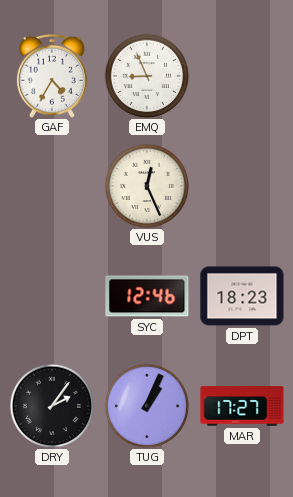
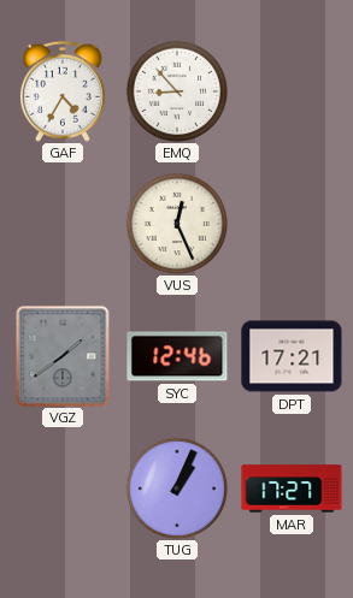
EMQ: 8:56 -> 8:53 (177, 91)
VGZ: none -> 1:39 (63, 356)
DPT: 18:23 -> 17:21 (292, 356)
DRY: 2:06 -> none (52, 406)
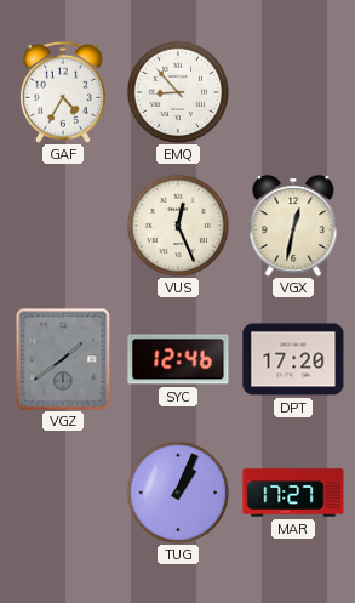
VGX: none -> 12:32 (293, 226)
DPT: 17:21 -> 17:20 (293, 359)
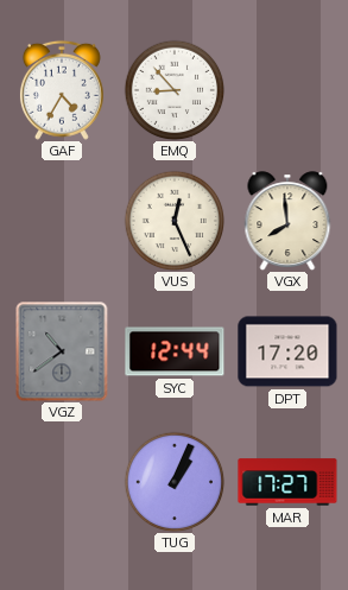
VGX: 12:32 -> 7:59 (287, 221)
VGZ: 1:39 -> 10:39 (62, 351)
SYC: 12:46 -> 12:44 (175, 351)
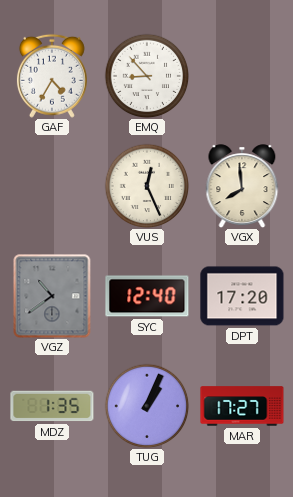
SYC: 12:44 -> 12:40 (147, 296)
MDZ: none -> 1:35 (52, 406)
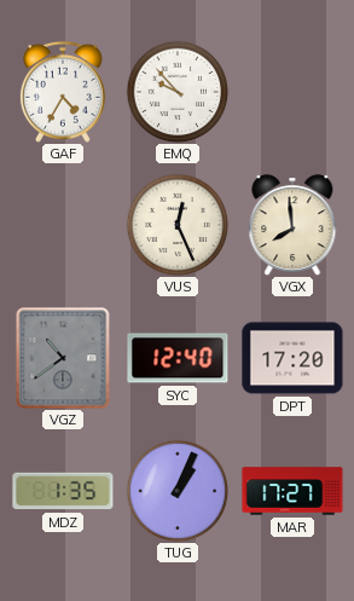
EMQ: 8:53 -> 9:53 (178, 92)
